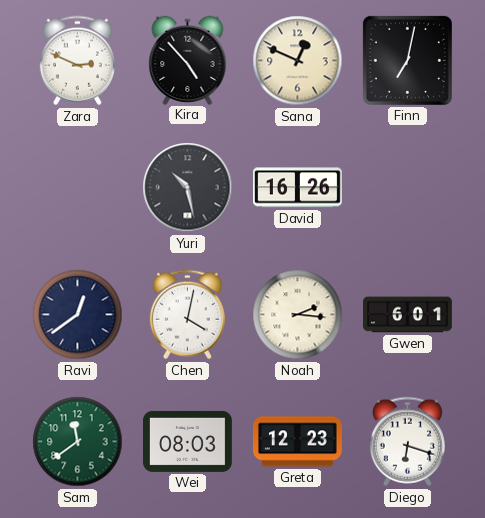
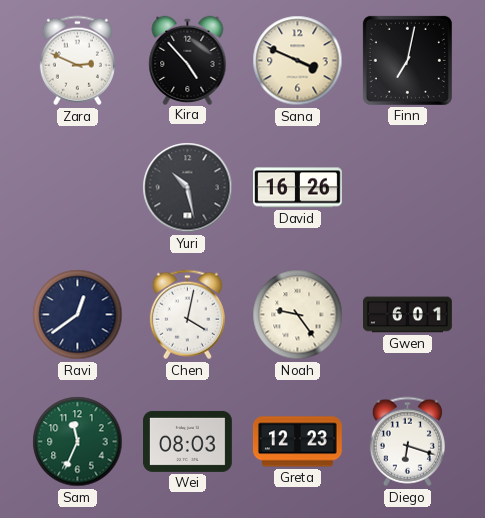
Sana: 12:49 -> 3:49 (298, 61)
Noah: 2:16 -> 9:24 (298, 315)
Sam: 11:39 -> 11:34 (78, 442)
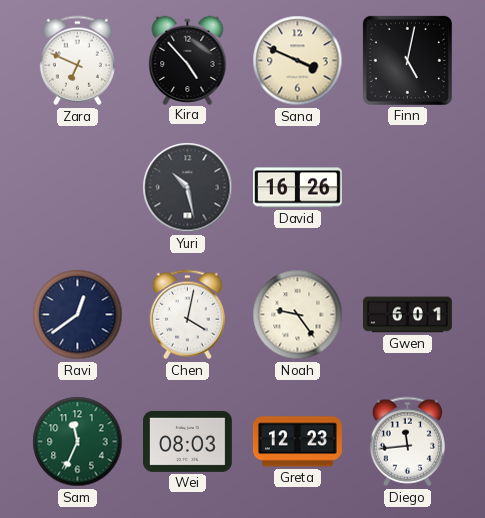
Zara: 2:49 -> 6:49 (77, 61)
Finn: 7:02 -> 5:02 (407, 60)
Diego: 6:18 -> 11:44 (407, 442)
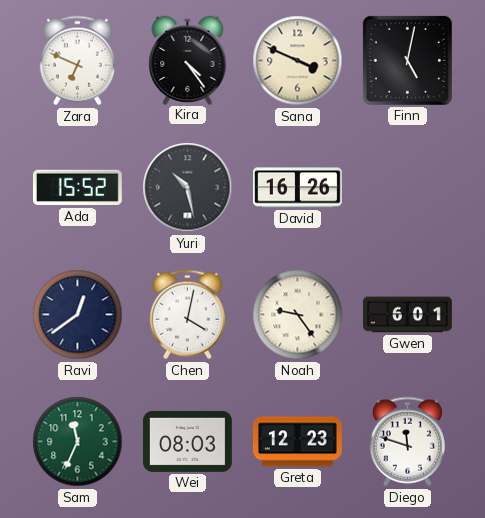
Kira: 4:53 -> 4:24 (188, 60)
Ada: none -> 15:52 (77, 188)
Diego: 11:44 -> 11:48 (407, 442)
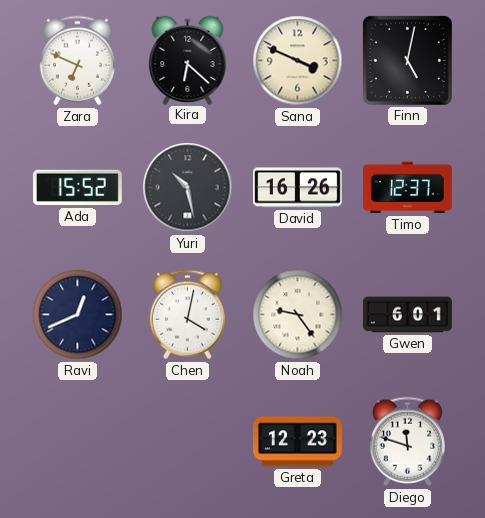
Kira: 4:24 -> 6:22 (188, 60)
Timo: none -> 12:37 (407, 188)
Ravi: 12:39 -> 12:41 (78, 315)
Sam: 11:34 -> none (78, 442)
Wei: 08:03 -> none (188, 441)
